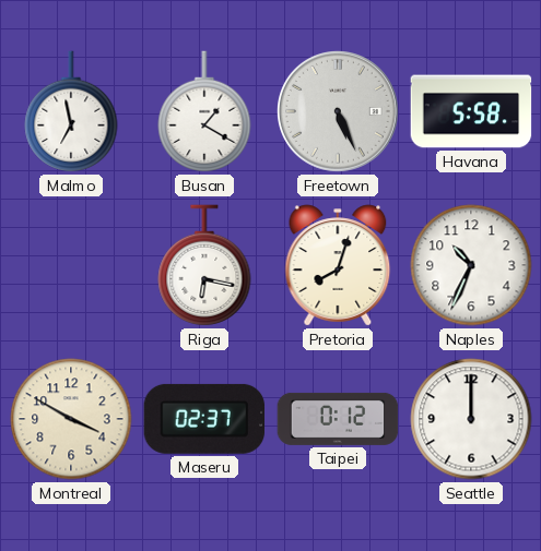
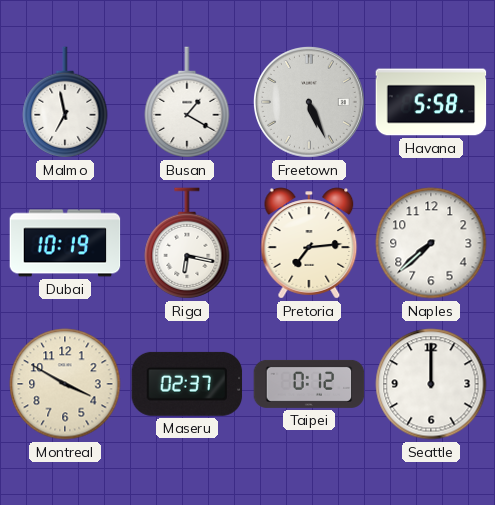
Dubai: none -> 10:19 (65, 243)
Pretoria: 8:03 -> 7:14 (309, 243)
Naples: 10:34 -> 7:38 (431, 243)
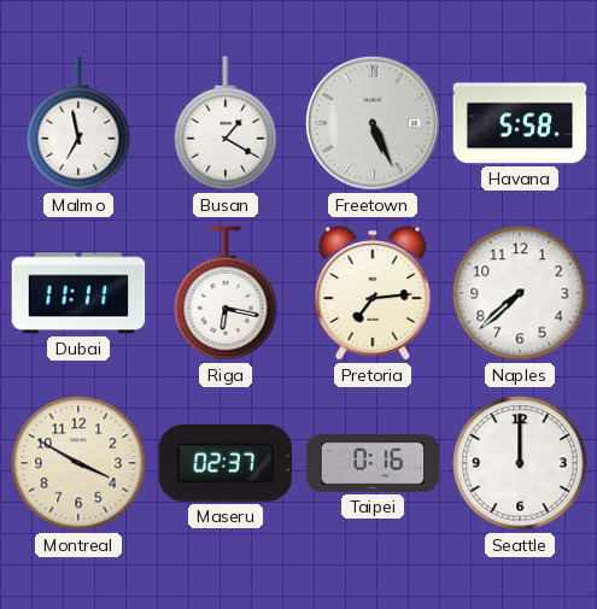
Dubai: 10:19 -> 11:11 (78, 293)
Taipei: 0:12 -> 0:16 (373, 463)
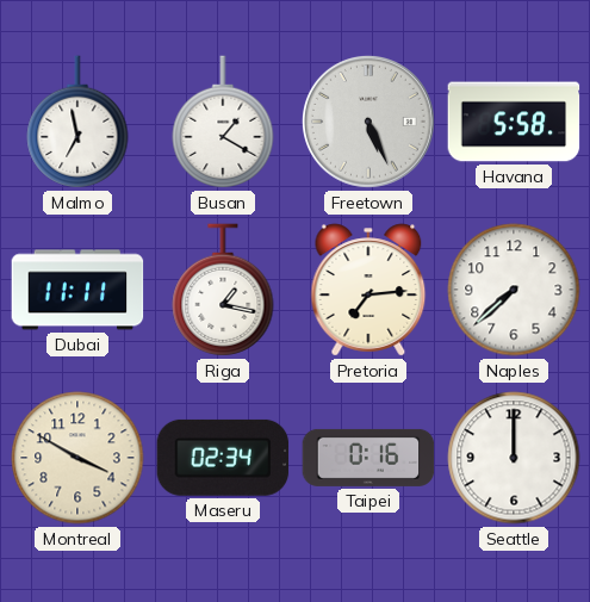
Riga: 6:17 -> 1:17 (223, 290)
Maseru: 02:37 -> 02:34 (223, 458)
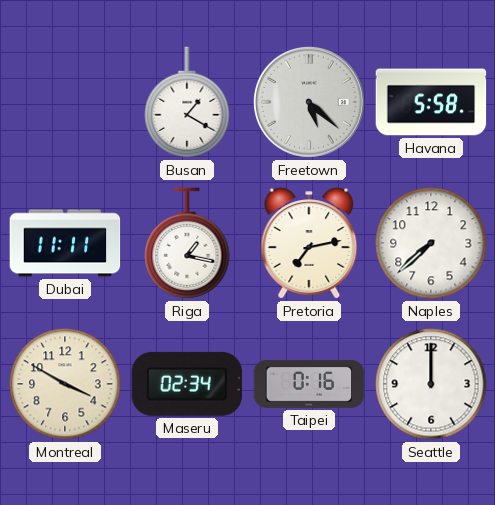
Malmo: 6:58 -> none (77, 122)
Freetown: 5:26 -> 5:22 (310, 103)
Pretoria: 7:14 -> 7:13 (309, 243)
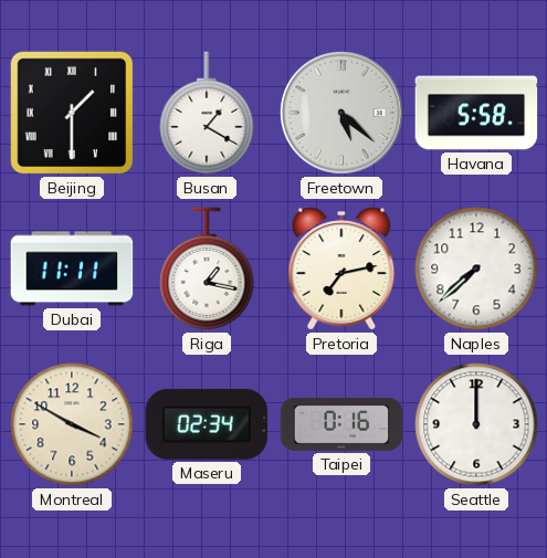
Beijing: none -> 1:30 (72, 113)
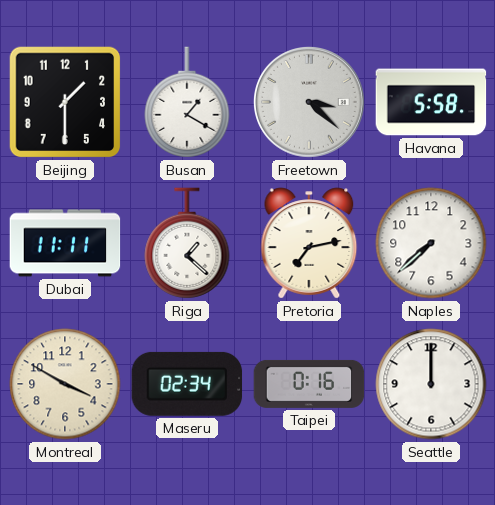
Beijing numerals: Roman -> Arabic (65, 102)
Freetown: 5:22 -> 3:22 (310, 103)
Riga: 1:17 -> 1:22 (187, 243)
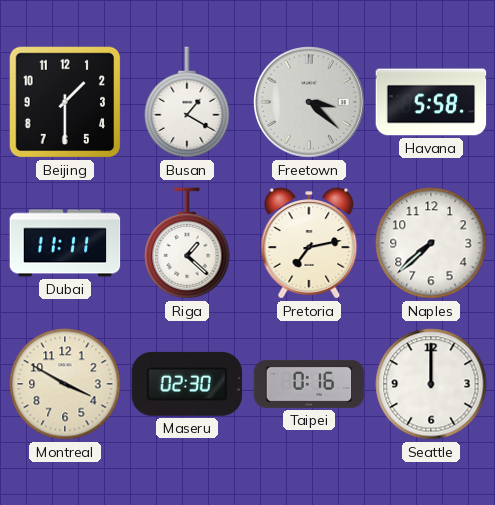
Maseru: 02:34 -> 02:30 (187, 384)
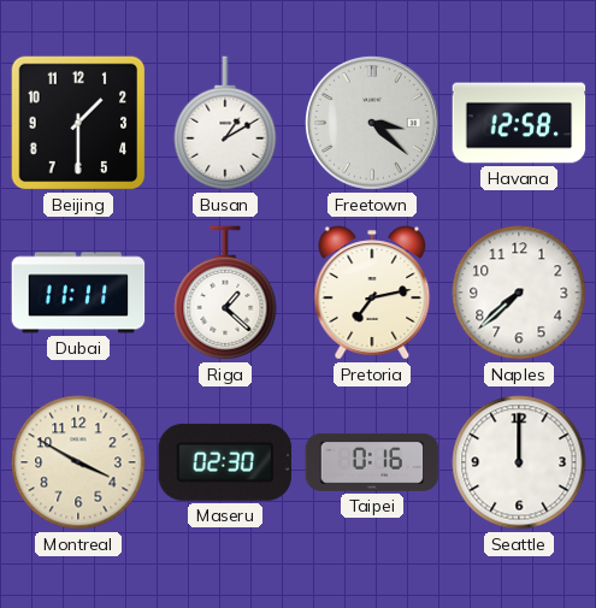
Busan: 1:20 -> 1:10 (225, 123)
Havana: 5:58 -> 12:58 (519, 123)
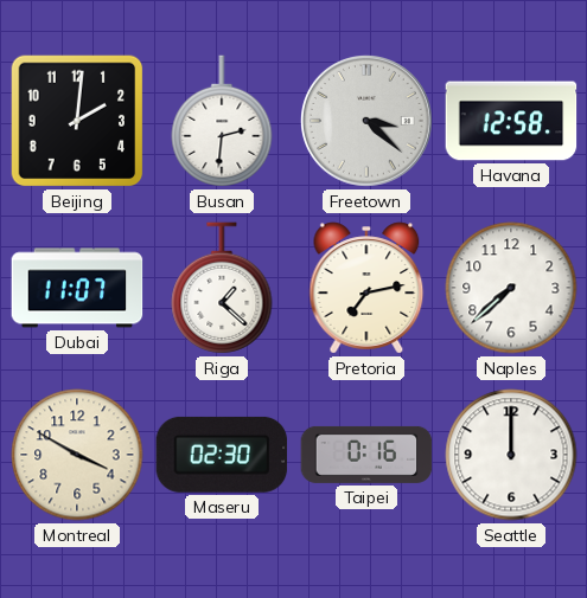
Beijing: 1:30 -> 2:01 (77, 121)
Busan: 1:10 -> 2:31 (222, 121)
Dubai: 11:11 -> 11:07 (77, 288)
